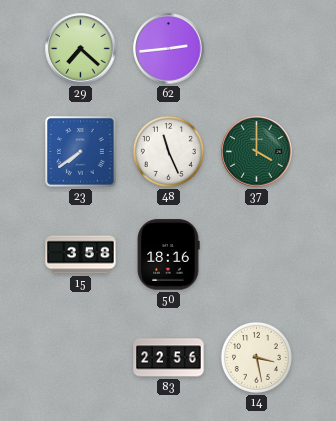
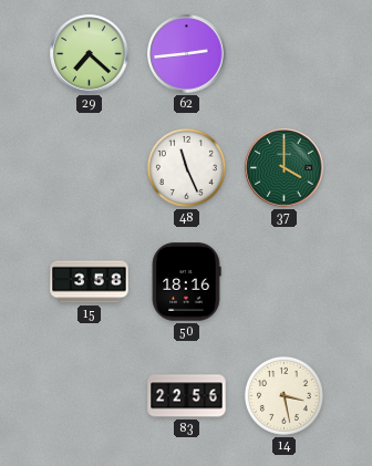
23: 7:39 -> none (81, 152)
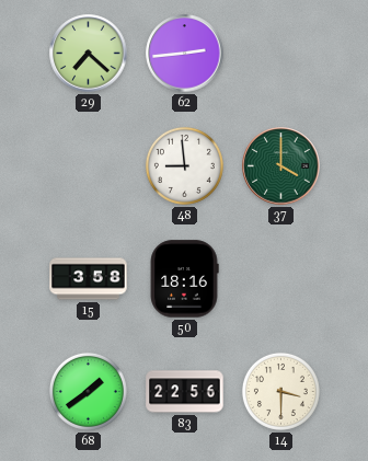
48: 11:26 -> 8:59 (184, 165)
68: none -> 1:39 (88, 391)
14: 3:28 -> 3:30 (280, 391)
